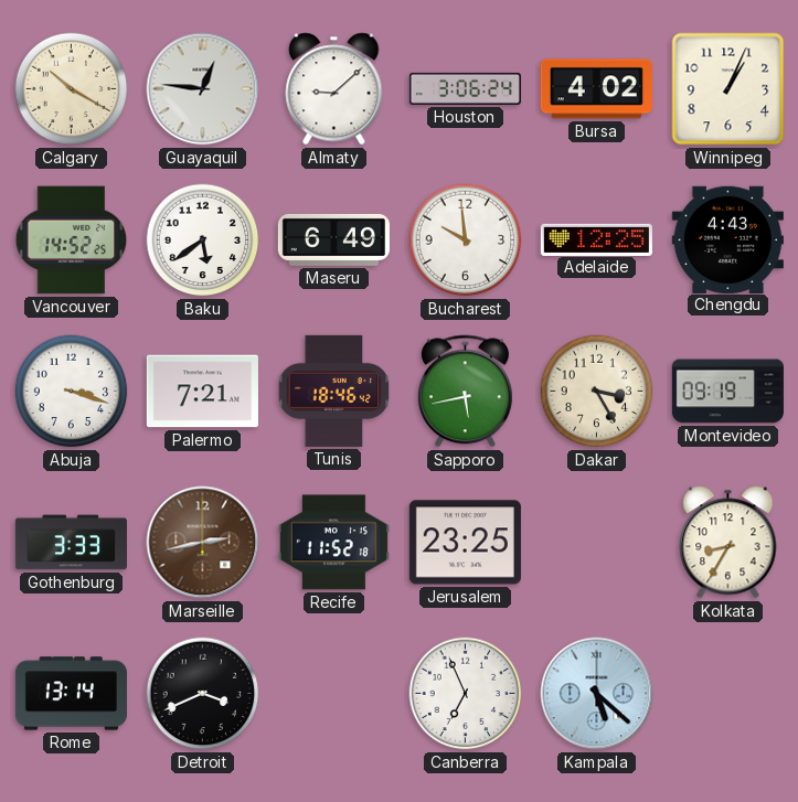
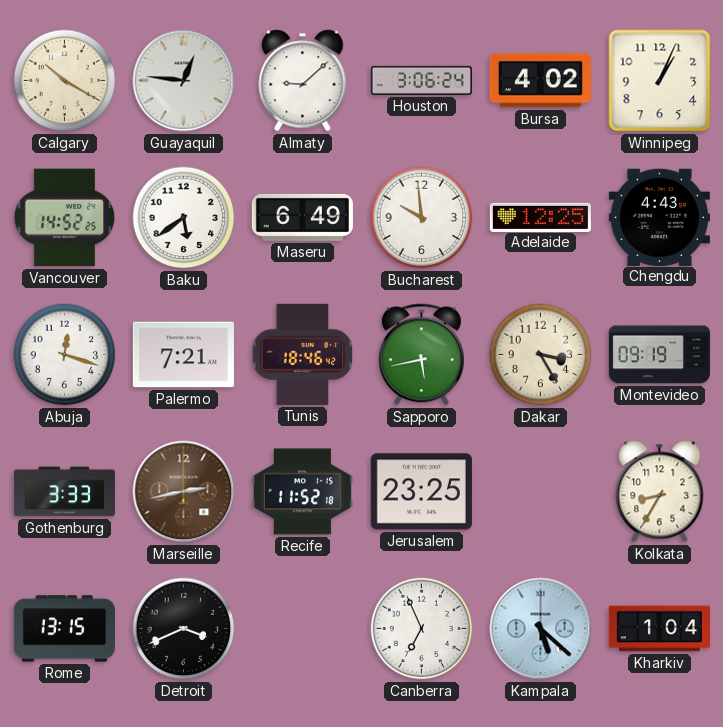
Abuja: 3:18 -> 12:18 (65, 355)
Rome: 13:14 -> 13:15 (64, 629)
Kharkiv: none -> 1:04 (659, 629)
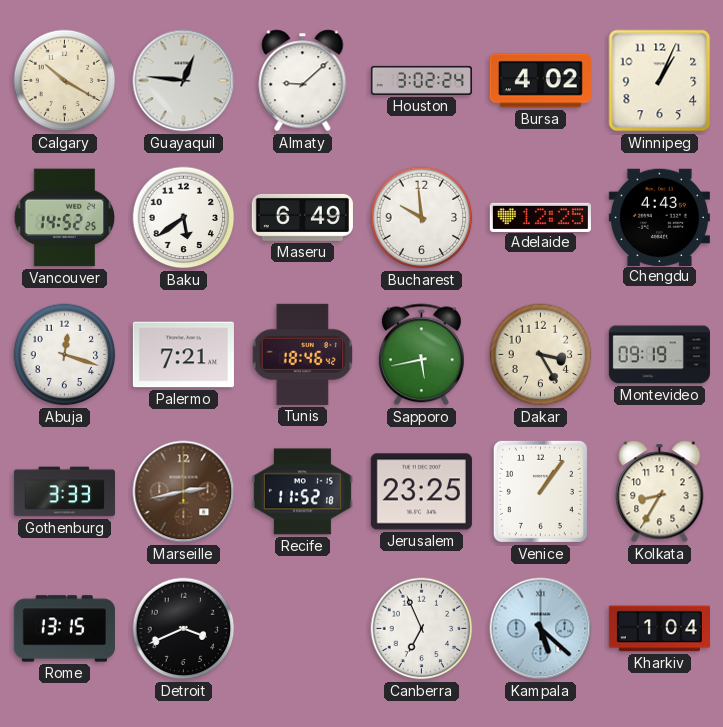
Houston: 3:06 -> 3:02 (421, 80)
Venice: none -> 1:06 (540, 491)
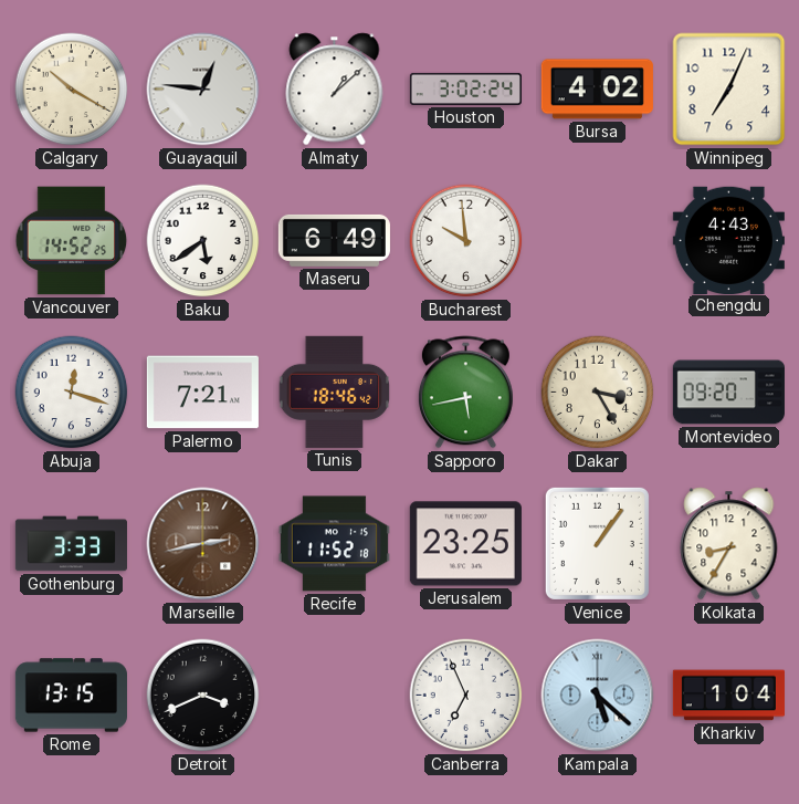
Almaty: 9:08 -> 1:08 (335, 90)
Winnipeg: 1:04 -> 7:04 (729, 90)
Adelaide: 12:25 -> none (540, 217)
Montevideo: 09:19 -> 09:20 (728, 393)
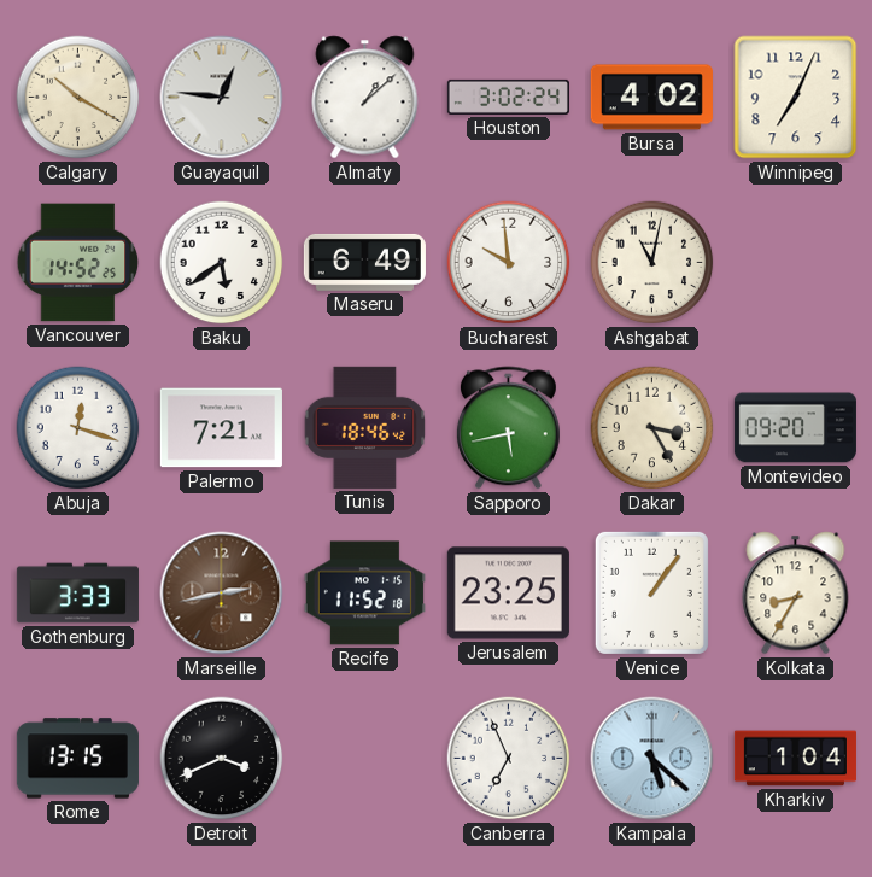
Ashgabat: none -> 11:02 (652, 263)
Chengdu: 4:43 -> none (728, 240)
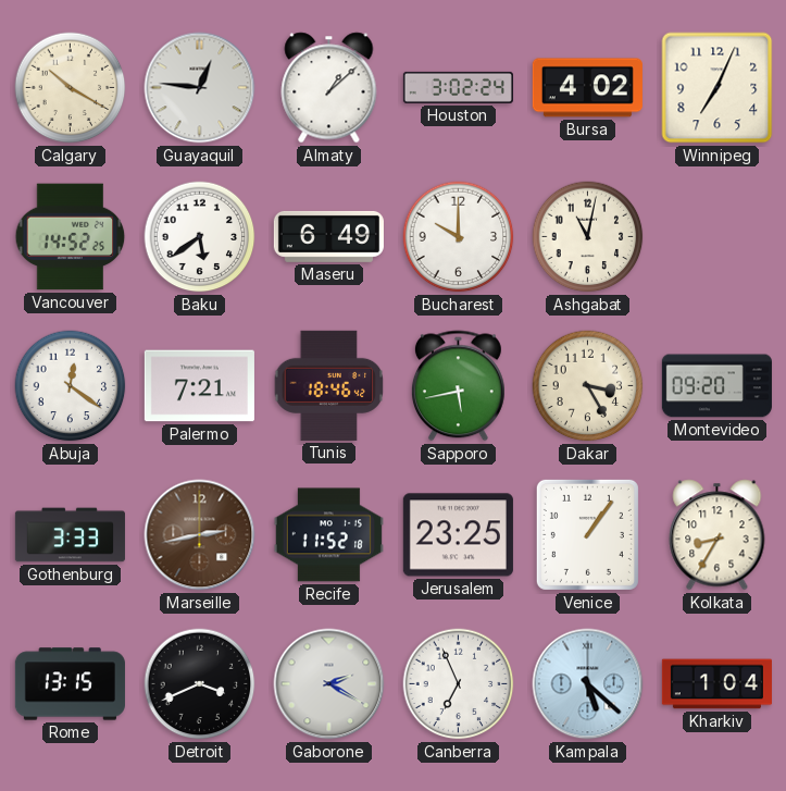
Bucharest: 9:59 -> 10:00 (459, 237)
Abuja: 12:18 -> 12:21 (71, 386)
Gaborone: none -> 2:20 (329, 684)
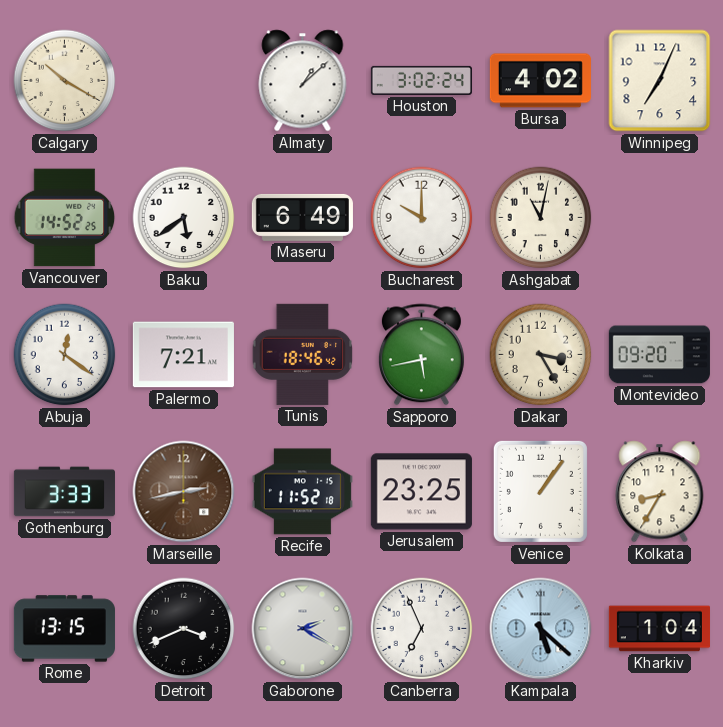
Guayaquil: 12:46 -> none (200, 88)
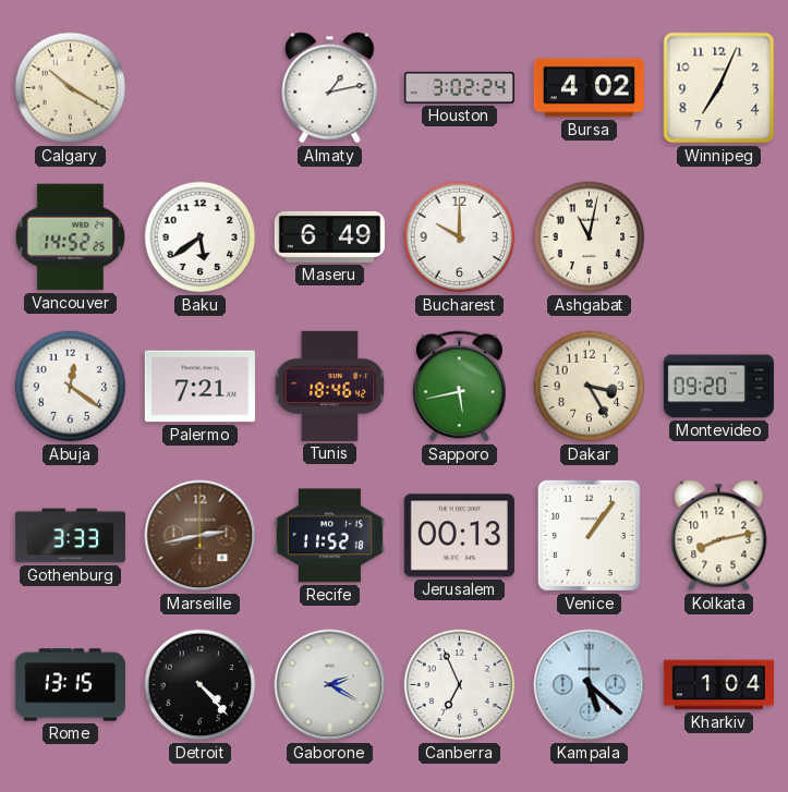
Almaty: 1:08 -> 1:13 (330, 88)
Jerusalem: 23:25 -> 00:13 (459, 536)
Kolkata: 8:35 -> 8:13 (719, 536)
Detroit: 3:41 -> 4:23 (201, 685)
